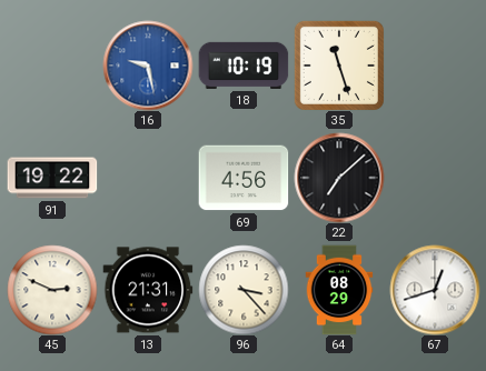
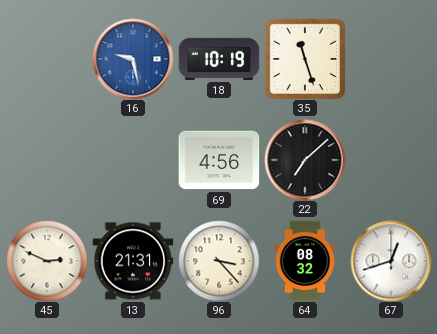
91: 19:22 -> none (52, 178)
64: 08:29 -> 08:32 (305, 261)
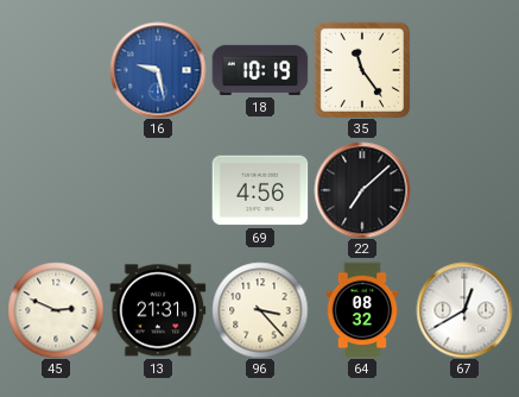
35: 11:27 -> 11:24 (362, 70)
67: 12:42 -> 12:40 (464, 310)
